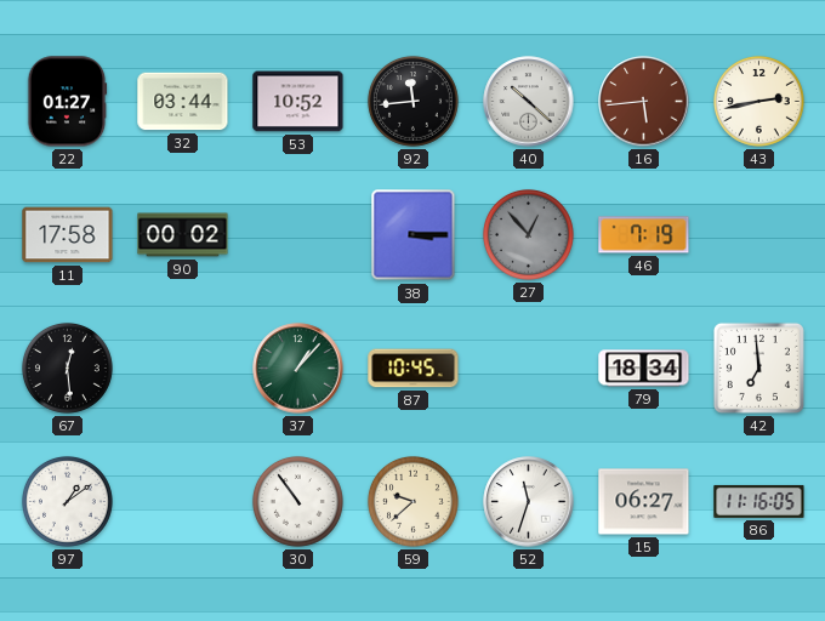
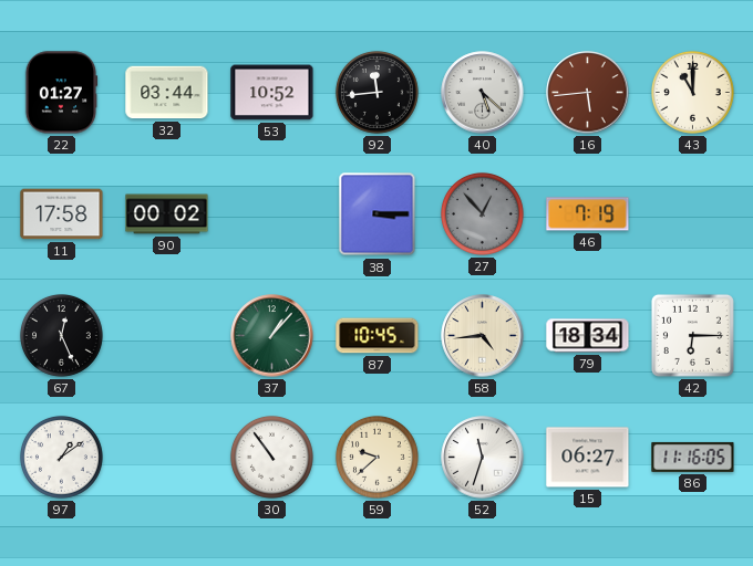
40: 10:22 -> 5:22 (483, 93)
43: 2:43 -> 11:00 (693, 93)
67: 12:29 -> 12:26 (62, 336)
58: none -> 4:44 (483, 336)
42: 6:59 -> 6:15 (692, 335)
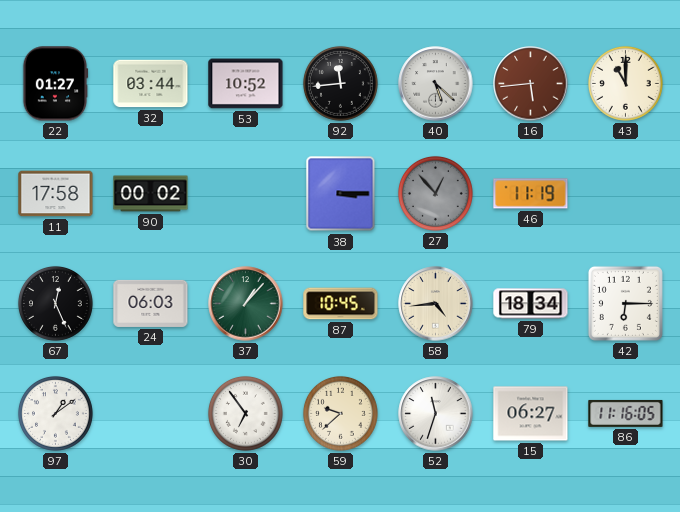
46: 7:19 -> 11:19 (531, 194)
24: none -> 06:03 (151, 303)
30: 10:54 -> 6:54 (246, 414)
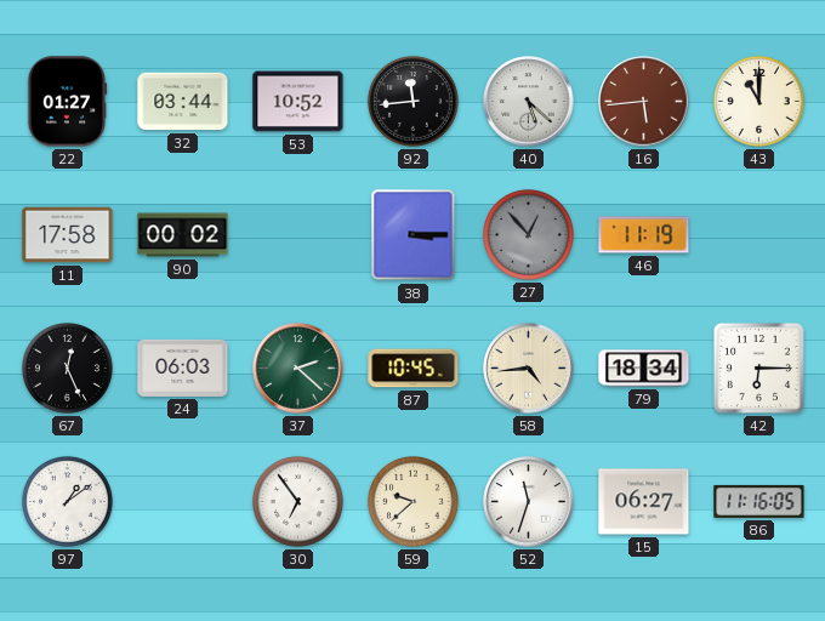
37: 1:07 -> 2:22 (298, 369)
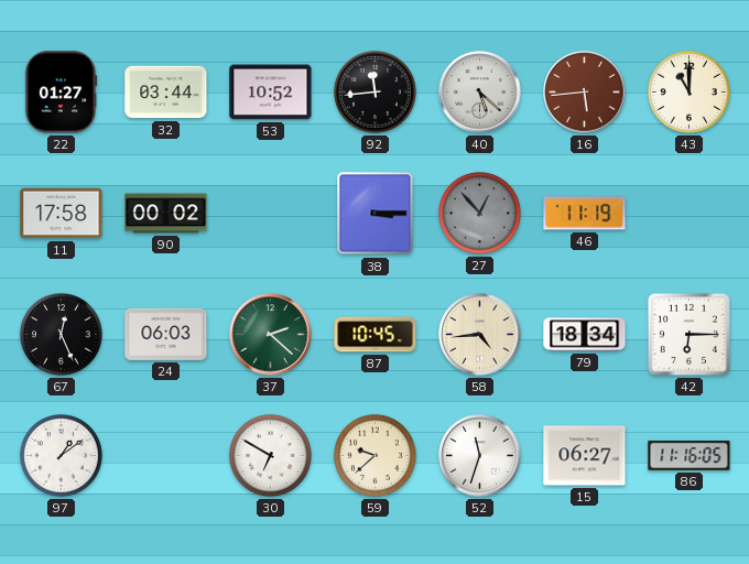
30: 6:54 -> 6:50 (271, 456)
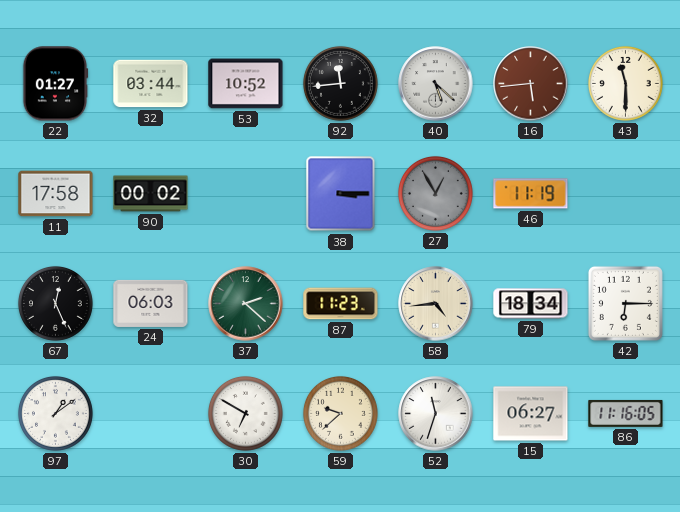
43: 11:00 -> 11:30 (626, 84)
27: 12:53 -> 12:55 (436, 194)
87: 10:45 -> 11:23 (341, 304)
